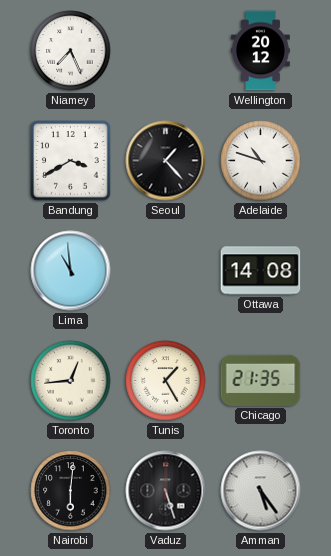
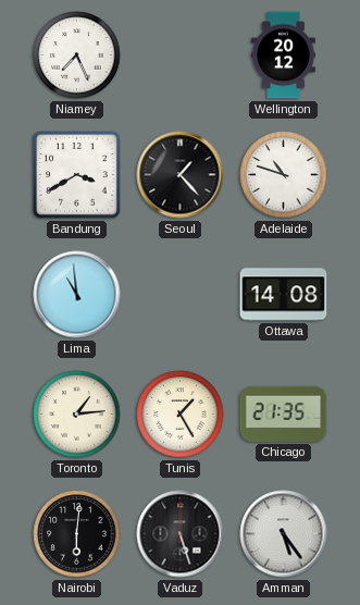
Toronto: 12:44 -> 1:14 (77, 415)
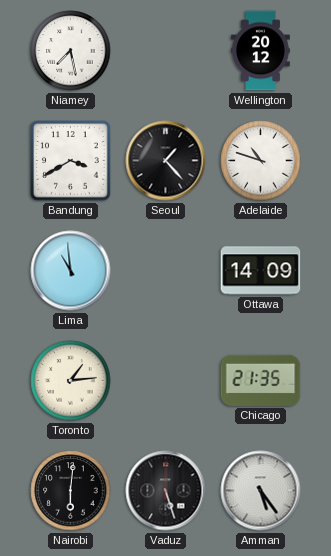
Niamey: 7:26 -> 7:28 (71, 51)
Ottawa: 14:08 -> 14:09 (261, 271)
Tunis: 1:25 -> none (181, 415)
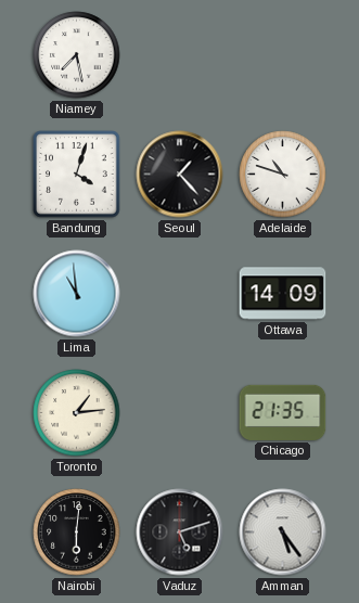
Wellington: 20:12 -> none (261, 51)
Bandung: 3:40 -> 4:03 (77, 175)
Vaduz: 5:27 -> 5:12 (180, 533)
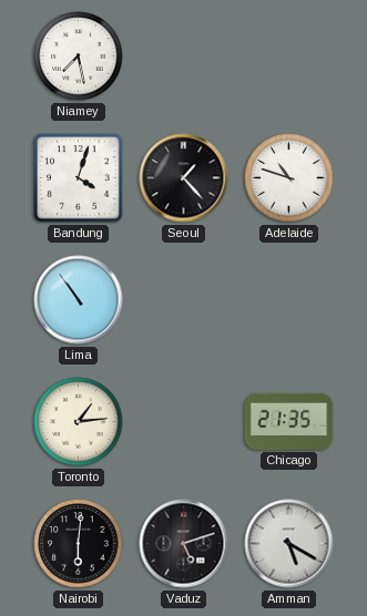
Lima: 10:59 -> 10:54 (79, 300)
Ottawa: 14:09 -> none (283, 294)
Amman: 5:24 -> 5:20 (289, 544)
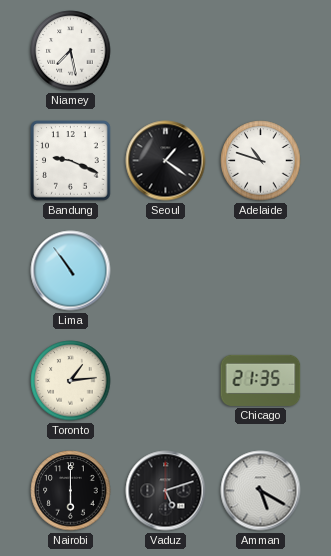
Bandung: 4:03 -> 9:19 (71, 161)
Seoul: 1:23 -> 1:21 (166, 161)
Nairobi: 6:01 -> 6:00 (71, 491)
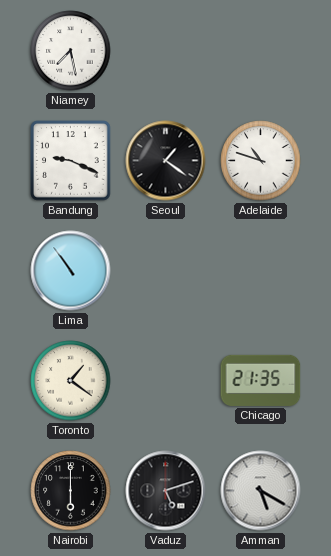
Toronto: 1:14 -> 1:21 (71, 381)
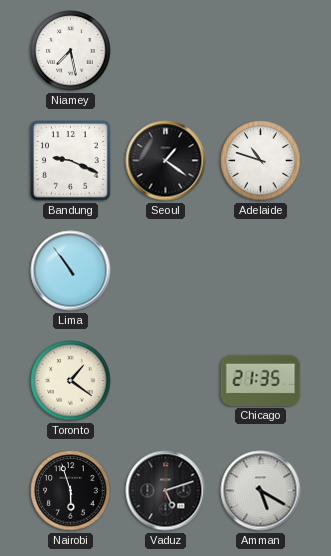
Nairobi: 6:00 -> 5:57 (71, 491)
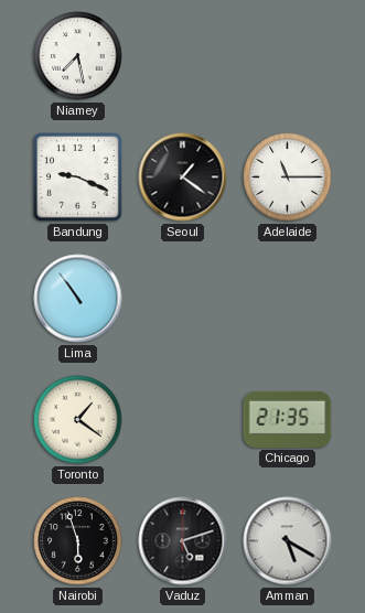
Adelaide: 10:48 -> 11:15 (288, 178)
